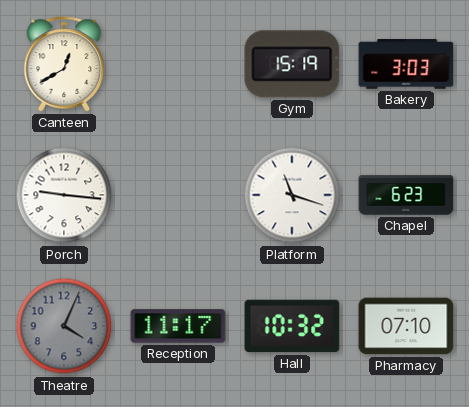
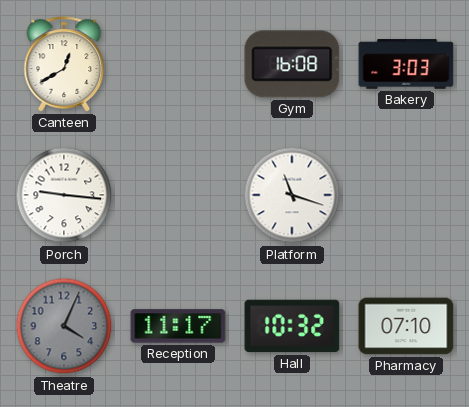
Gym: 15:19 -> 16:08 (292, 64)
Chapel: 6:23 -> none (406, 195)
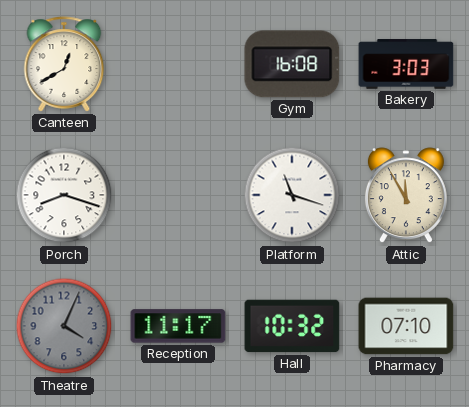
Porch: 9:16 -> 8:18 (64, 195)
Attic: none -> 11:55 (406, 196)
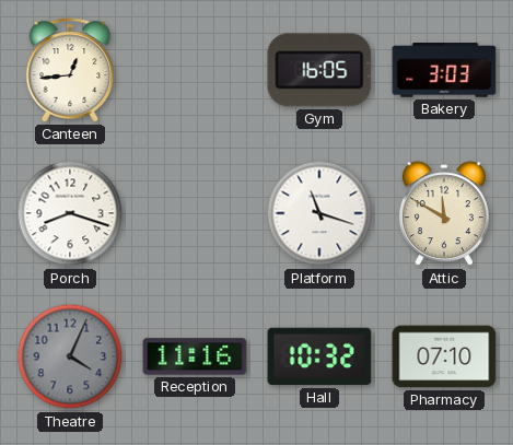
Canteen: 12:40 -> 12:44 (70, 70)
Gym: 16:08 -> 16:05 (319, 70)
Attic: 11:55 -> 11:50 (444, 214)
Reception: 11:17 -> 11:16 (195, 356)
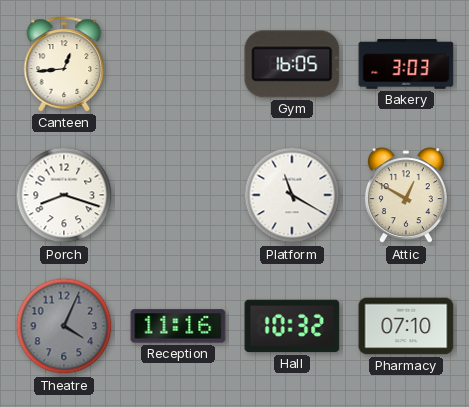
Platform: 11:18 -> 11:20 (292, 195)
Attic: 11:50 -> 12:50 (406, 196)
